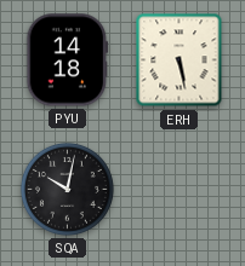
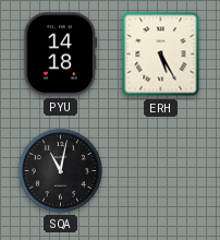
ERH: 5:28 -> 5:25 (161, 55)
SQA: 10:02 -> 11:02 (60, 170)
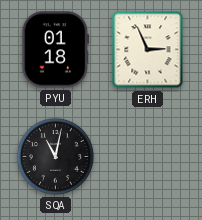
PYU: 14:18 -> 01:18 (56, 50)
ERH: 5:25 -> 2:56 (148, 50)
